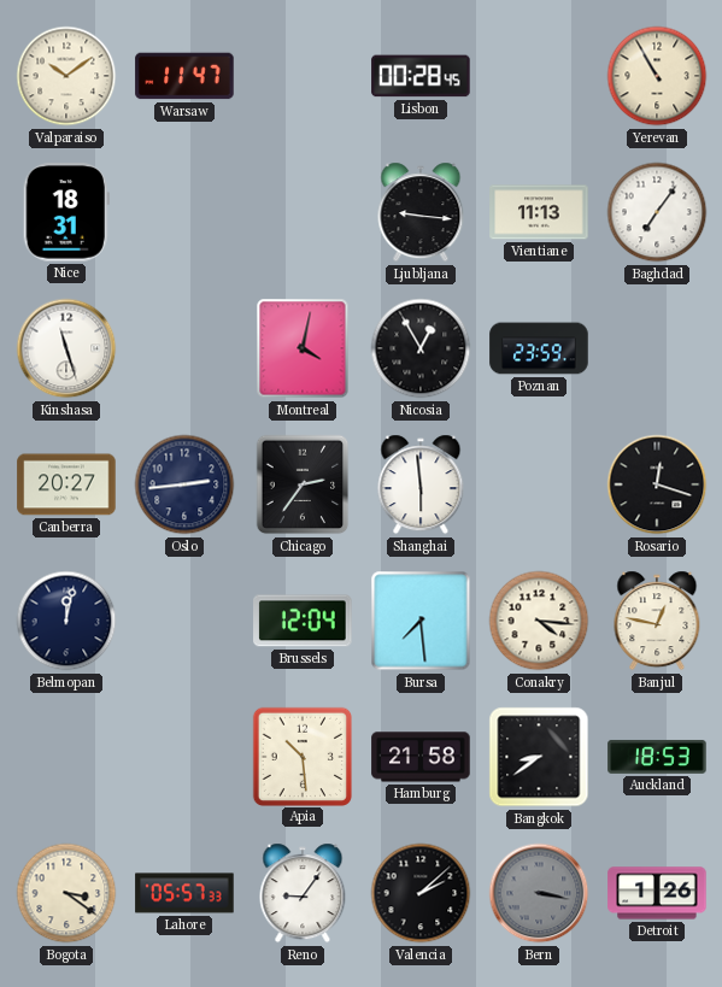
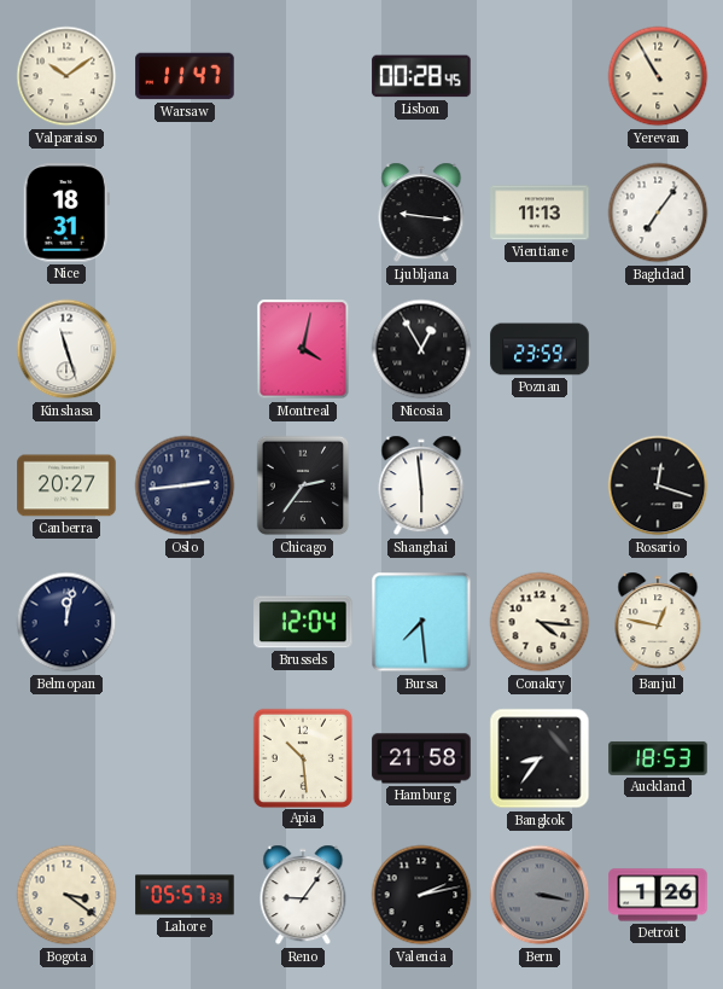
Bangkok: 8:39 -> 8:36 (540, 758)
Valencia: 2:08 -> 2:13 (421, 895)
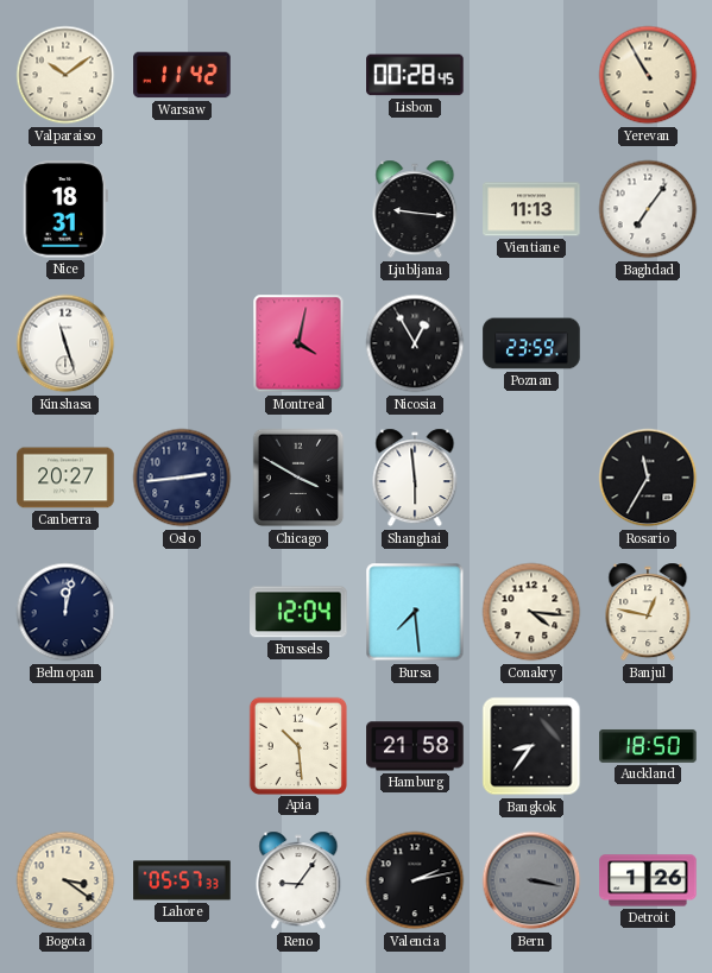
Warsaw: 11:47 -> 11:42 (182, 75)
Chicago: 2:36 -> 3:50 (298, 478)
Rosario: 12:18 -> 11:35 (648, 478)
Auckland: 18:53 -> 18:50 (648, 746)
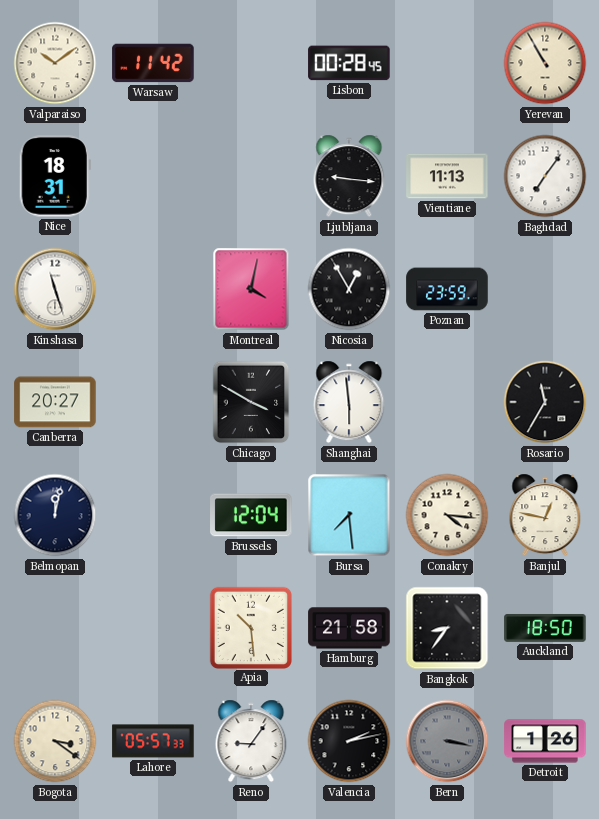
Oslo: 2:44 -> none (182, 478)
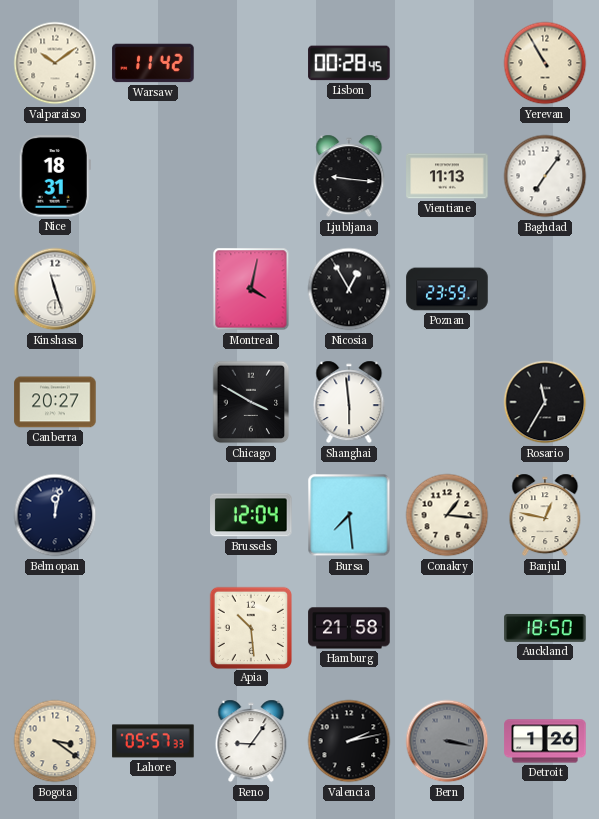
Conakry: 4:16 -> 1:16 (447, 515)
Bangkok: 8:36 -> none (447, 628)
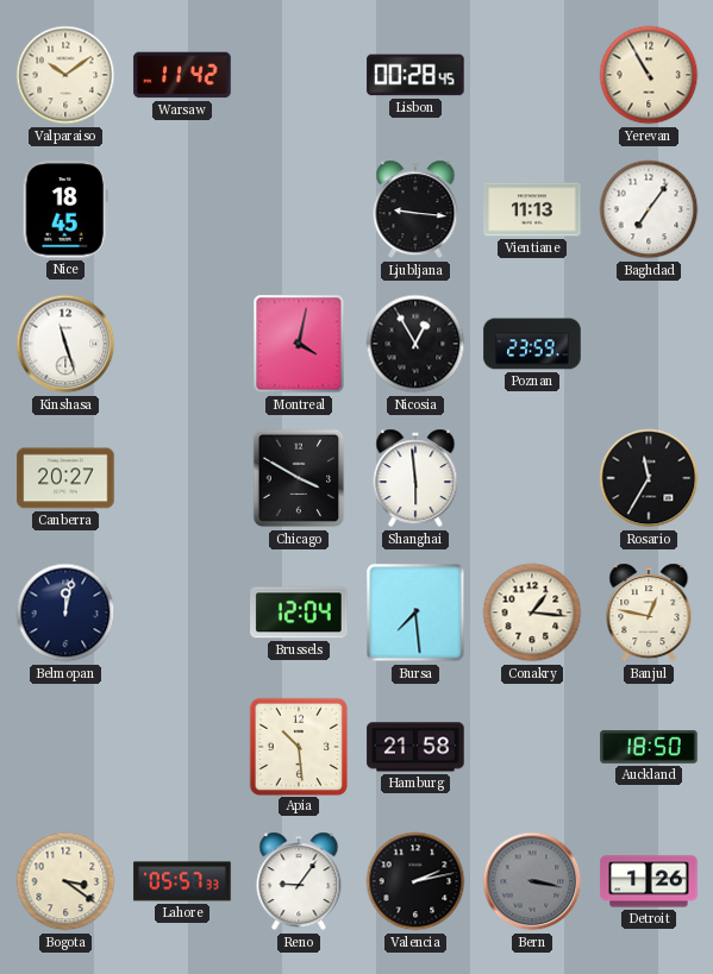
Nice: 18:31 -> 18:45 (65, 209)
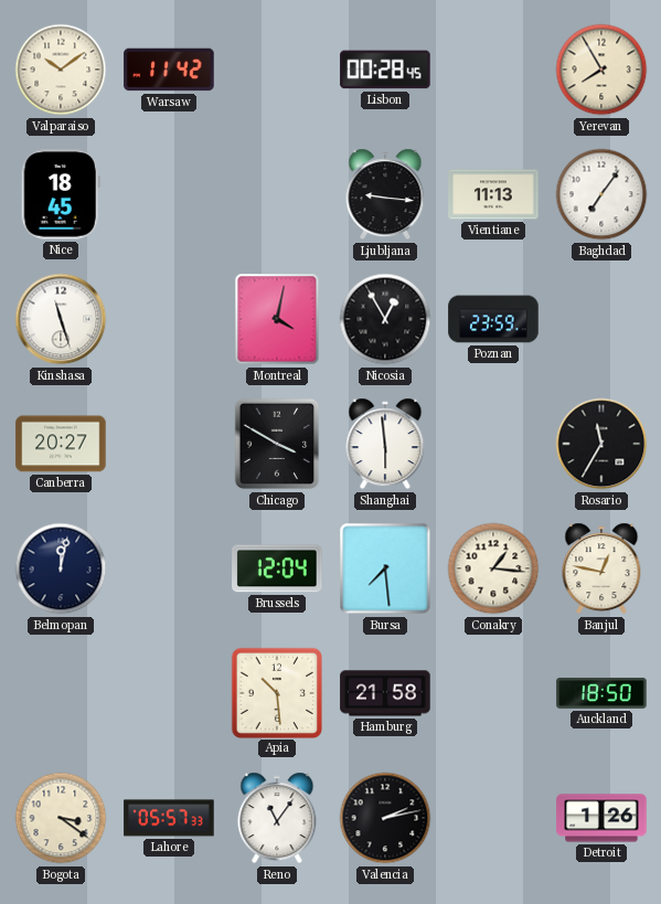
Yerevan: 10:55 -> 7:55 (601, 70)
Reno: 9:06 -> 11:06 (277, 818)
Bern: 3:17 -> none (532, 881)
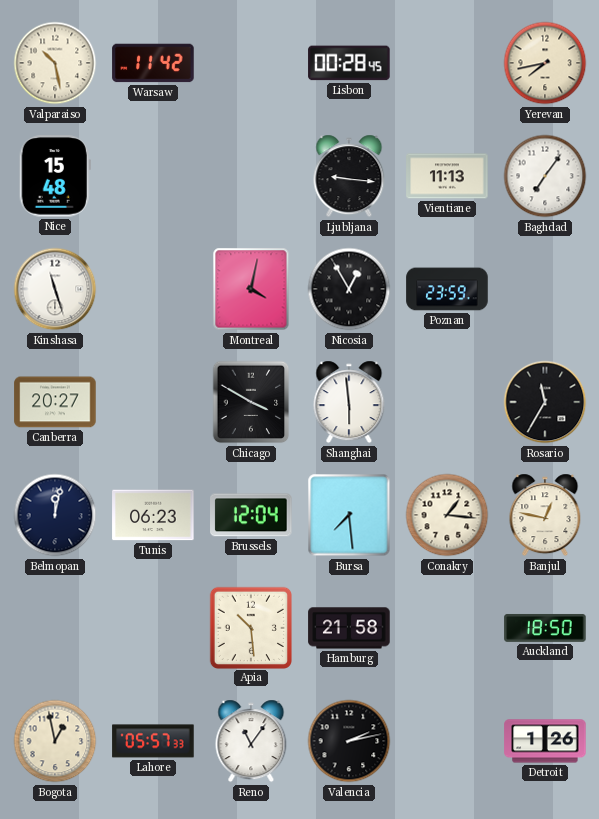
Valparaiso: 10:09 -> 10:28 (55, 63)
Yerevan: 7:55 -> 7:43 (545, 63)
Nice: 18:45 -> 15:48 (55, 176)
Tunis: none -> 06:23 (153, 515)
Bogota: 3:21 -> 12:58 (55, 741)
